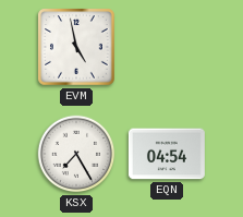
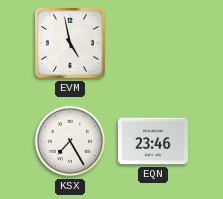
EQN: 04:54 -> 23:46 (153, 141)
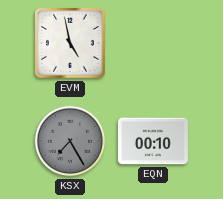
KSX dial: white -> grey (70, 141)
EQN: 23:46 -> 00:10 (153, 141)
